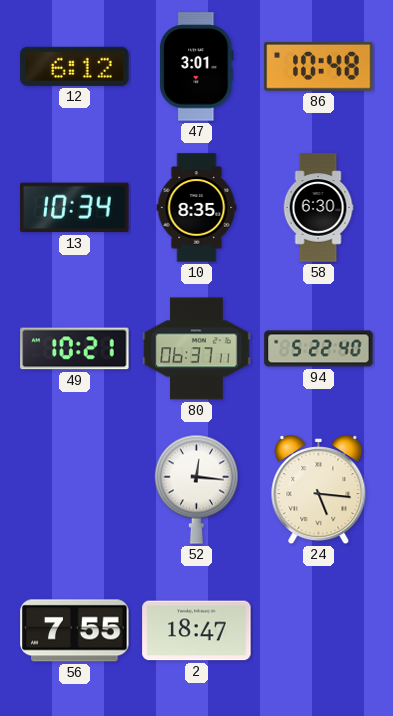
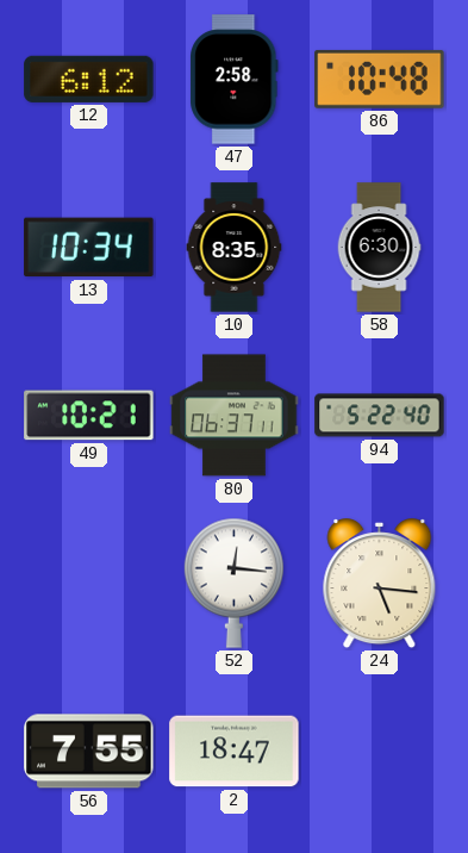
47: 3:01 -> 2:58 (235, 80)
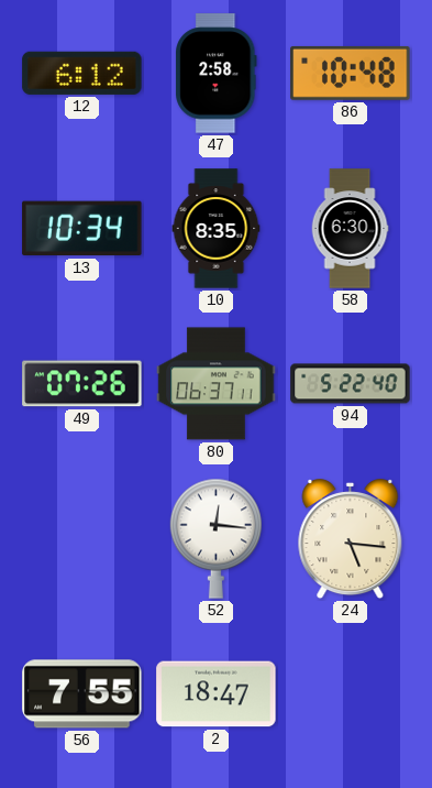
49: 10:21 -> 07:26 (82, 384)
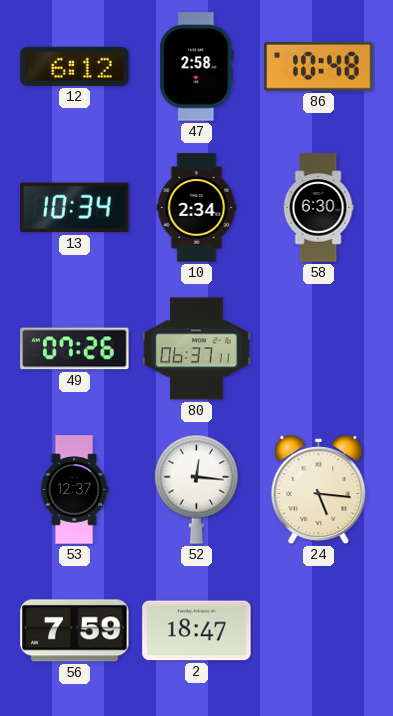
10: 8:35 -> 2:34 (197, 208)
94: 5:22 -> none (351, 384)
53: none -> 12:37 (74, 490)
56: 7:55 -> 7:59 (75, 631)
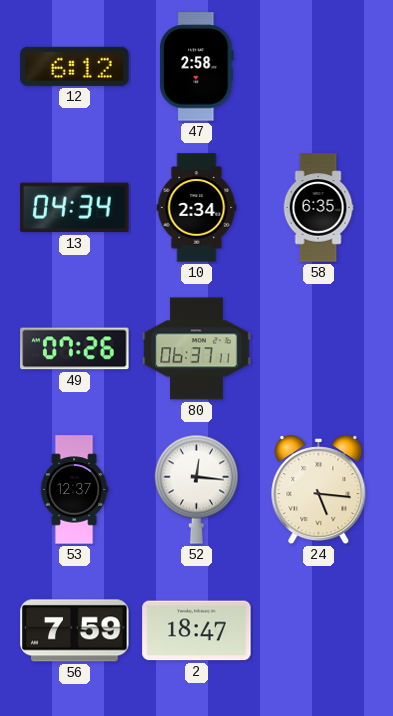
86: 10:48 -> none (319, 66)
13: 10:34 -> 04:34 (75, 208)
58: 6:30 -> 6:35 (318, 208)
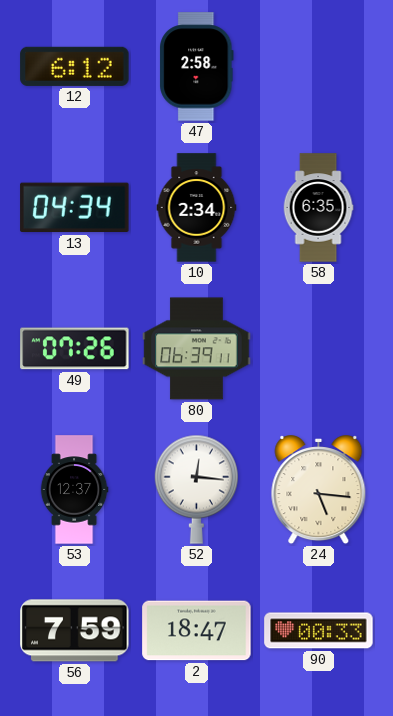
80: 06:37 -> 06:39 (197, 349)
90: none -> 00:33 (319, 631)
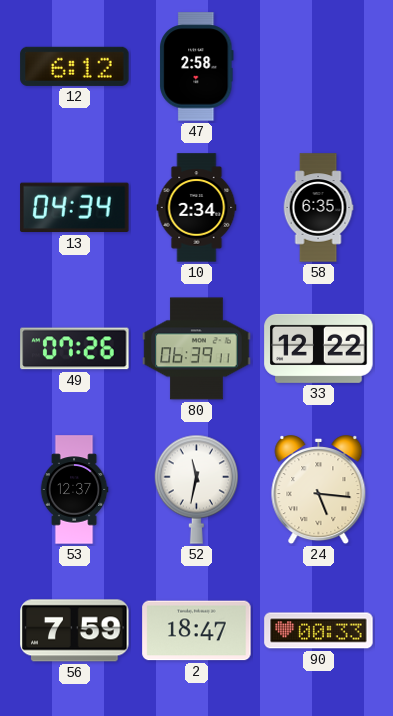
33: none -> 12:22 (319, 348)
52: 12:16 -> 11:32 (196, 489)
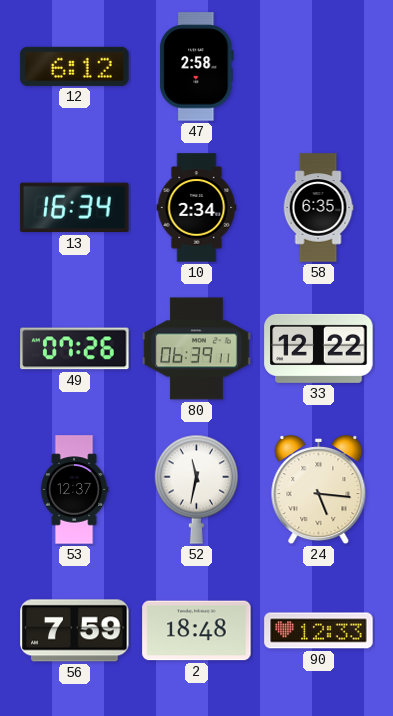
13: 04:34 -> 16:34 (75, 208)
2: 18:47 -> 18:48 (197, 631)
90: 00:33 -> 12:33 (319, 631)
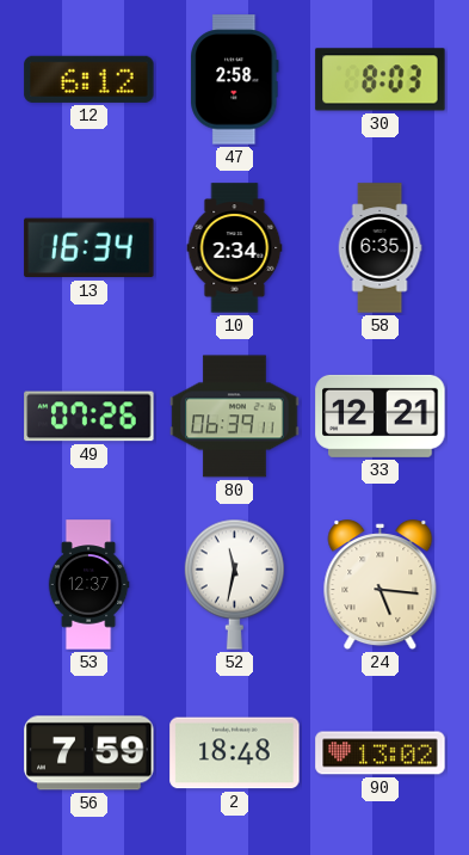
30: none -> 8:03 (381, 80)
33: 12:22 -> 12:21 (381, 416)
90: 12:33 -> 13:02 (381, 753)
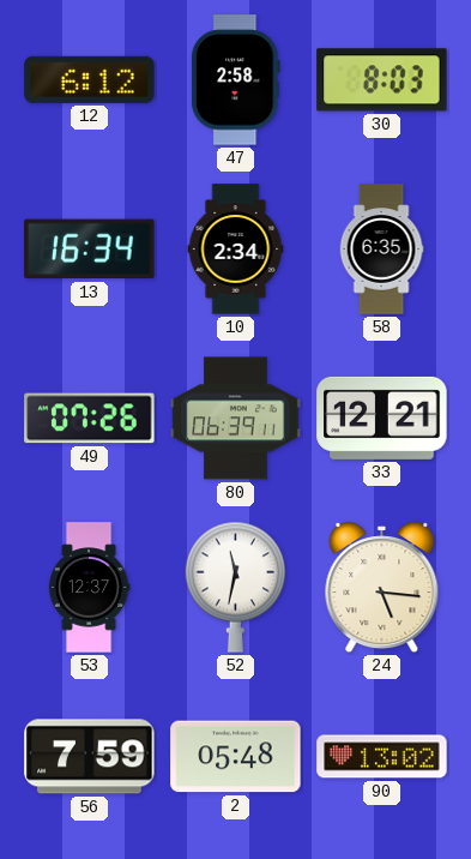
2: 18:48 -> 05:48 (236, 757)
